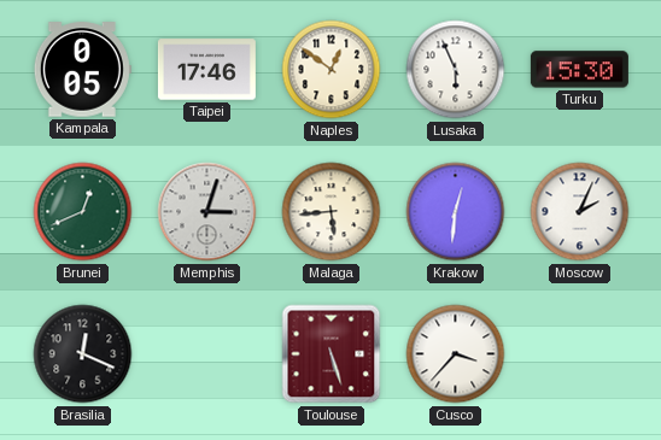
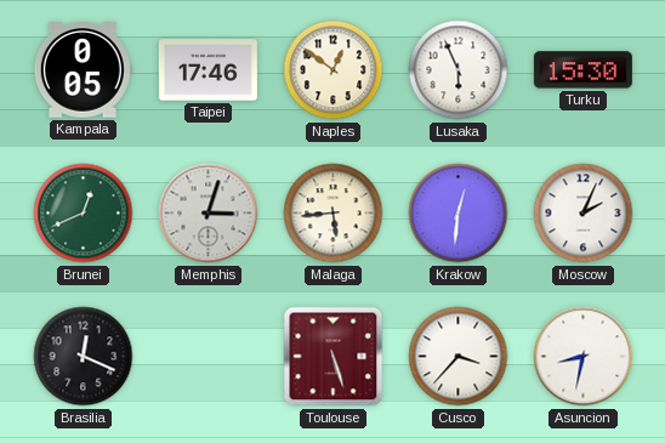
Asuncion: none -> 8:32 (584, 357)
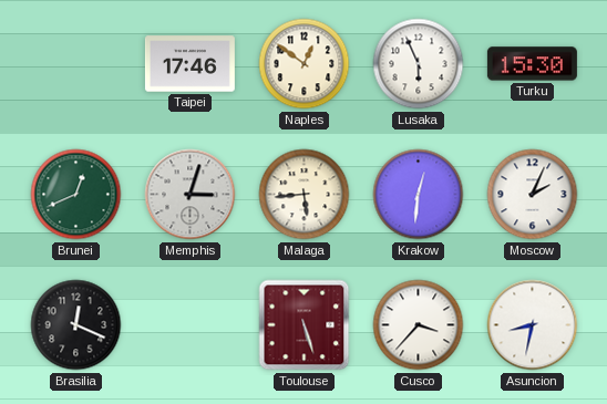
Kampala: 0:05 -> none (83, 70)
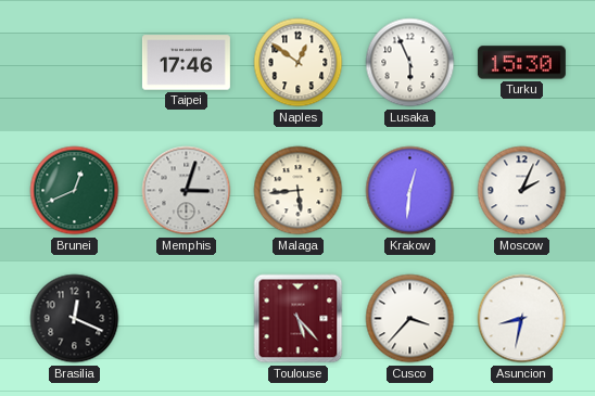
Toulouse: 5:27 -> 5:23 (299, 319)
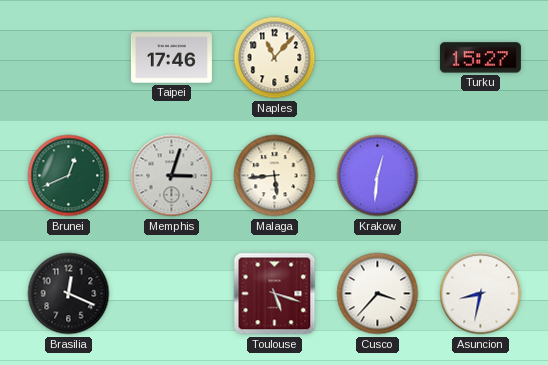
Naples: 12:51 -> 11:07 (275, 58)
Lusaka: 5:56 -> none (410, 63)
Turku: 15:30 -> 15:27 (480, 58)
Moscow: 2:04 -> none (522, 191)
Toulouse: 5:23 -> 5:18 (275, 294)
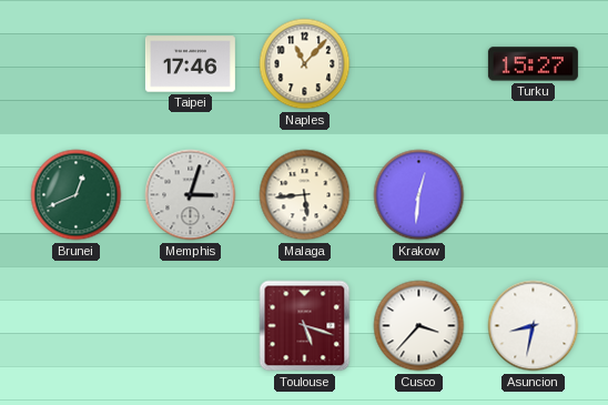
Brasilia: 12:19 -> none (69, 294)
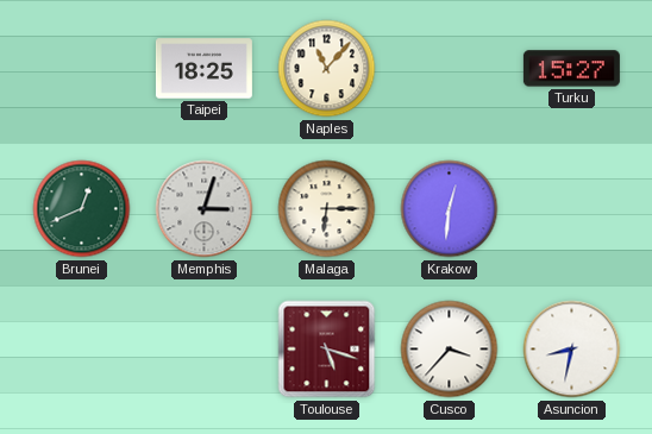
Taipei: 17:46 -> 18:25 (203, 69)
Malaga: 5:44 -> 6:15 (327, 209)
